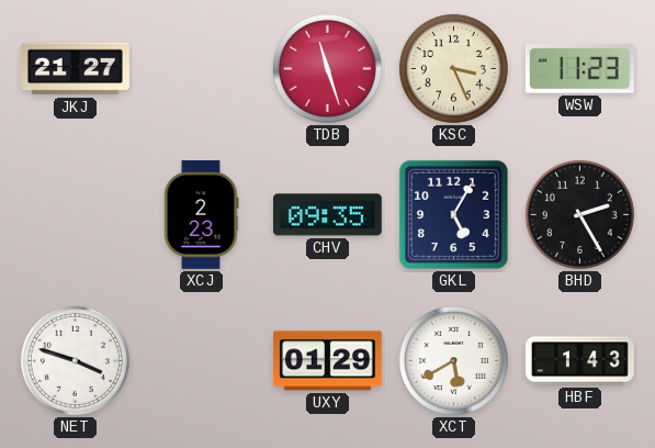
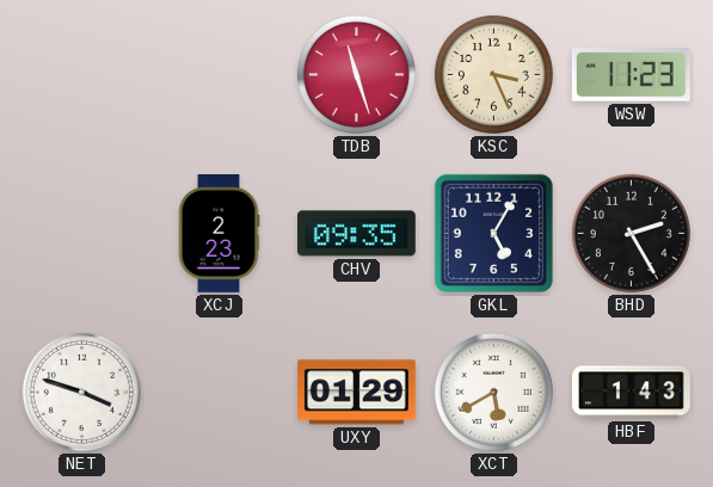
JKJ: 21:27 -> none (76, 69)
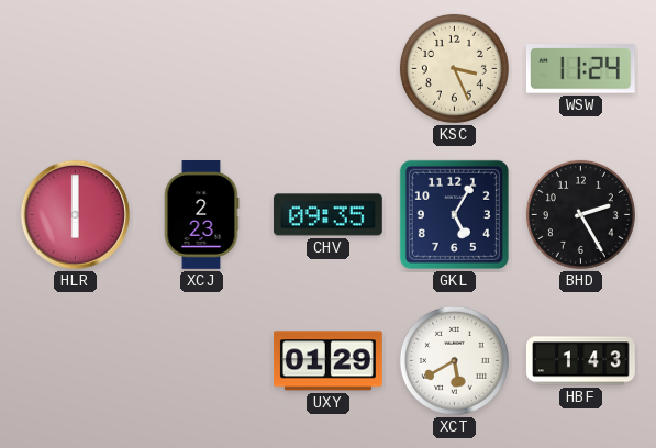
TDB: 11:27 -> none (356, 74)
WSW: 11:23 -> 11:24 (580, 69)
HLR: none -> 6:00 (75, 214)
NET: 3:48 -> none (81, 392)
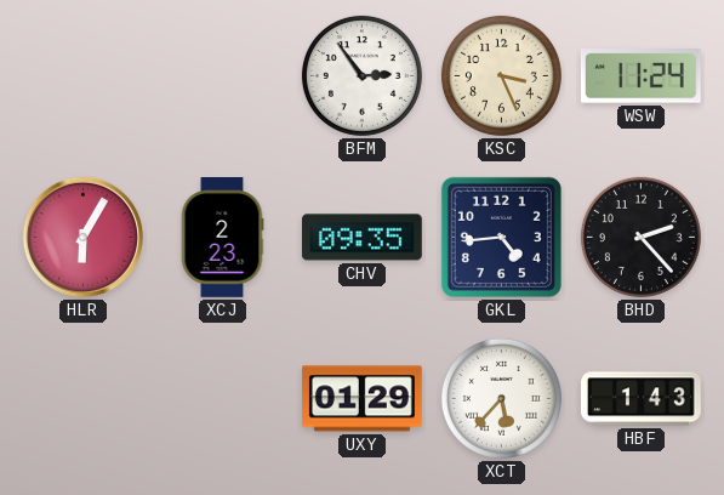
BFM: none -> 2:54 (361, 75)
HLR: 6:00 -> 6:05 (82, 237)
GKL: 5:05 -> 4:44 (501, 237)
BHD: 2:25 -> 2:23 (640, 237)
XCT: 5:40 -> 5:37 (501, 398)
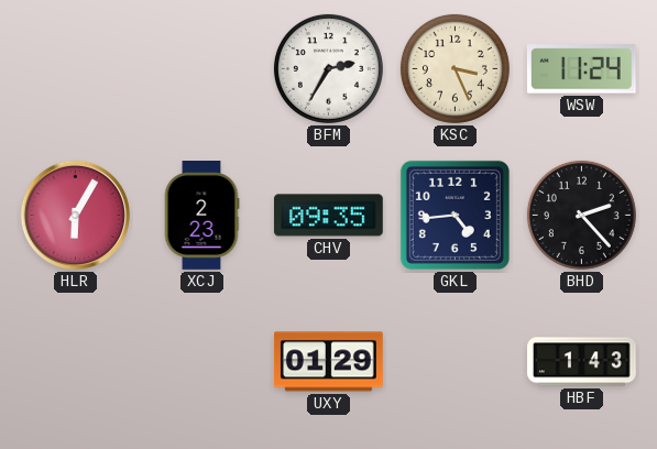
BFM: 2:54 -> 2:35 (328, 68)
XCT: 5:37 -> none (501, 398)
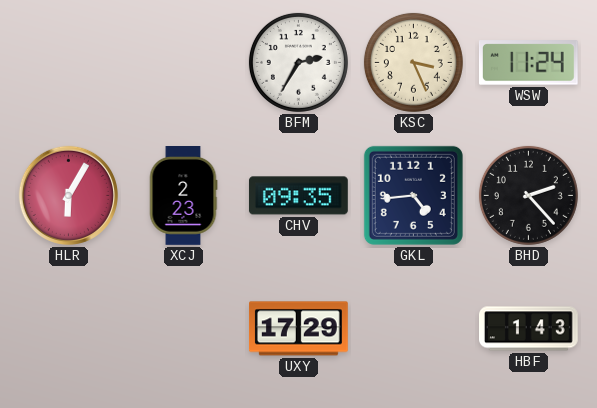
UXY: 01:29 -> 17:29 (299, 329)
